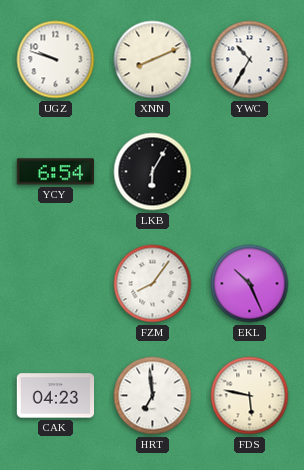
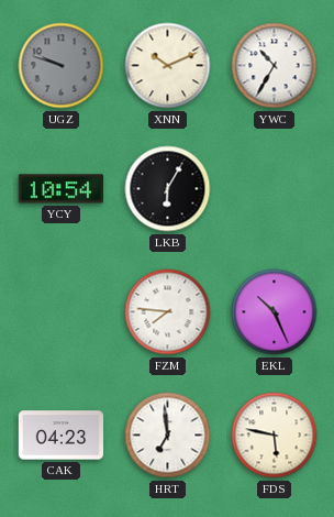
UGZ dial: white -> grey (62, 66)
XNN: 8:11 -> 10:11 (168, 66)
YCY: 6:54 -> 10:54 (60, 189)
FZM: 8:06 -> 7:46 (168, 312)
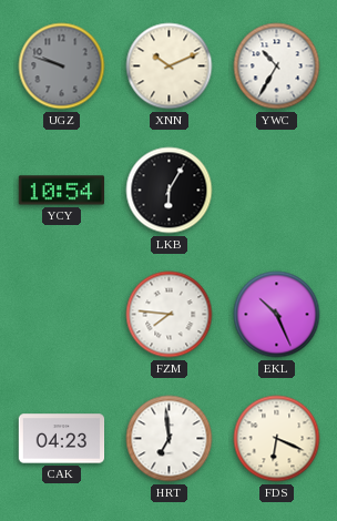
FDS: 5:47 -> 6:19 (277, 439)
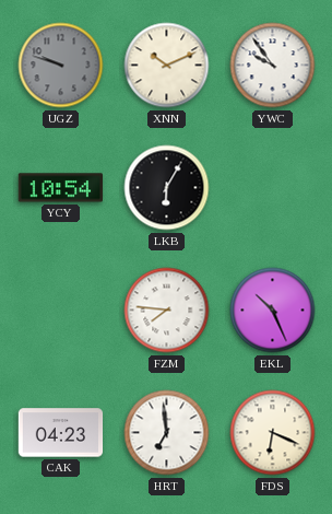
YWC: 10:35 -> 9:54 (273, 66)
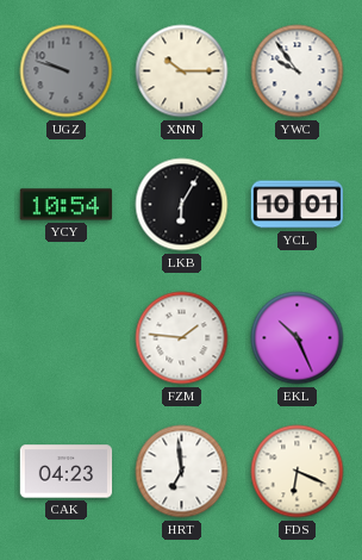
XNN: 10:11 -> 10:15 (182, 71)
YCL: none -> 10:01 (297, 205)
FZM: 7:46 -> 1:46 (182, 338)
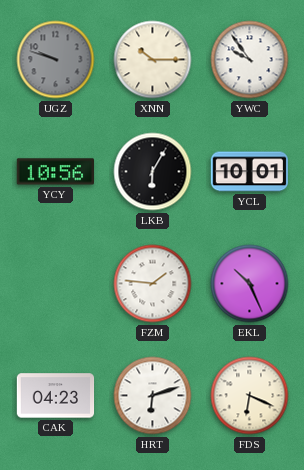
YCY: 10:54 -> 10:56 (55, 172)
HRT: 6:59 -> 6:12 (153, 396)
